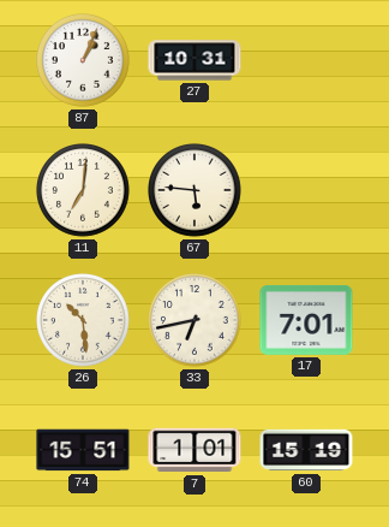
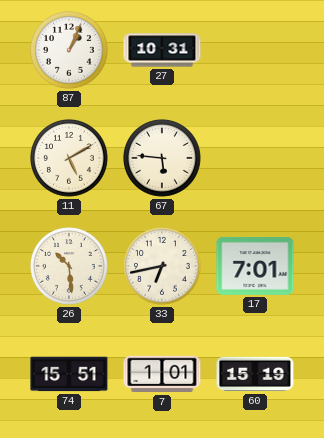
11: 7:01 -> 5:10 (70, 159)
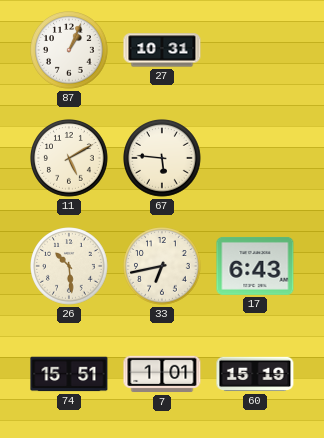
17: 7:01 -> 6:43 (255, 266)
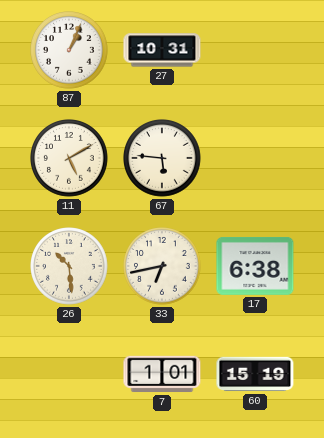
17: 6:43 -> 6:38 (255, 266)
74: 15:51 -> none (69, 374)
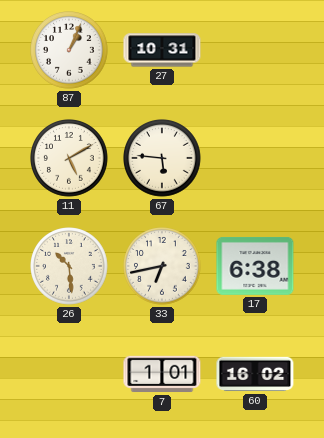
60: 15:19 -> 16:02 (255, 374)
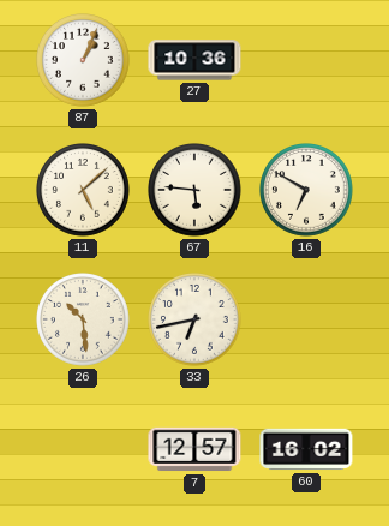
27: 10:31 -> 10:36 (194, 60)
11: 5:10 -> 5:08 (84, 191)
16: none -> 6:50 (307, 191)
17: 6:38 -> none (255, 266)
7: 1:01 -> 12:57 (194, 449)
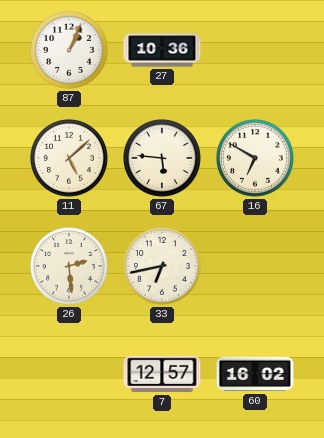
26: 10:29 -> 2:29 (70, 267)
